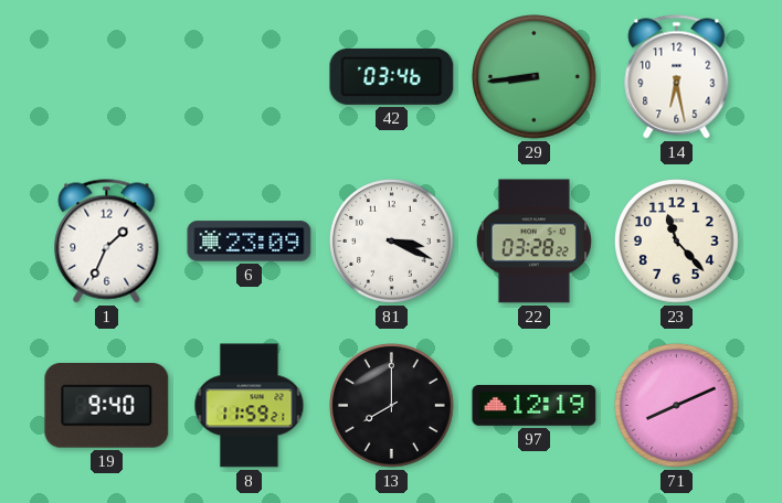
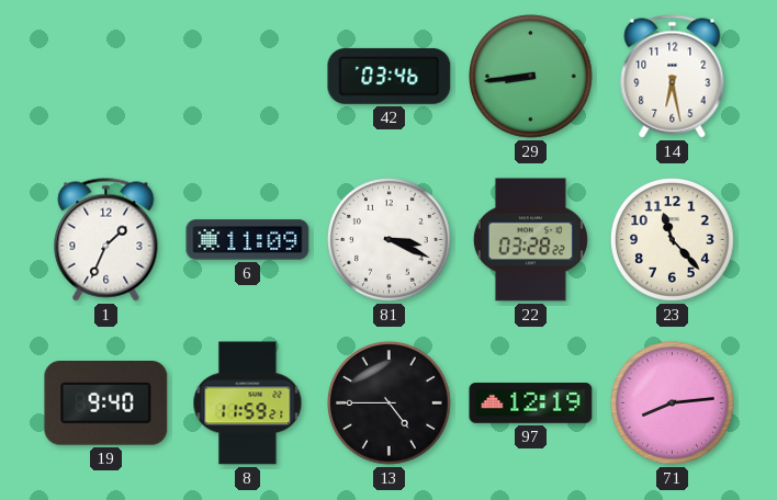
6: 23:09 -> 11:09 (248, 240)
13: 8:00 -> 4:45 (390, 404)
71: 8:11 -> 8:14 (673, 404)
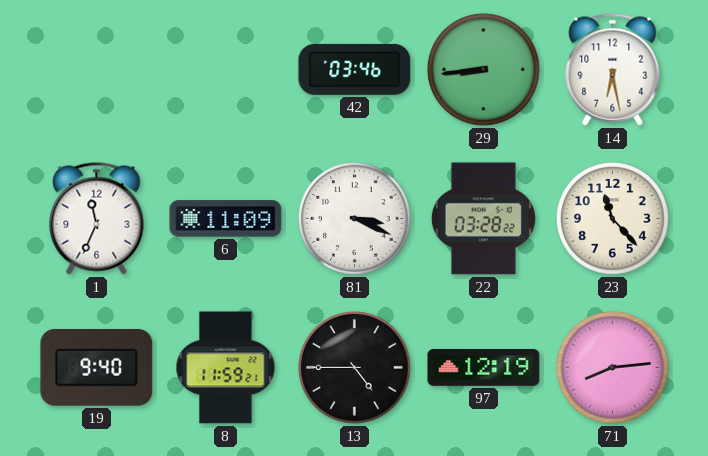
1: 1:34 -> 11:34 (97, 219)
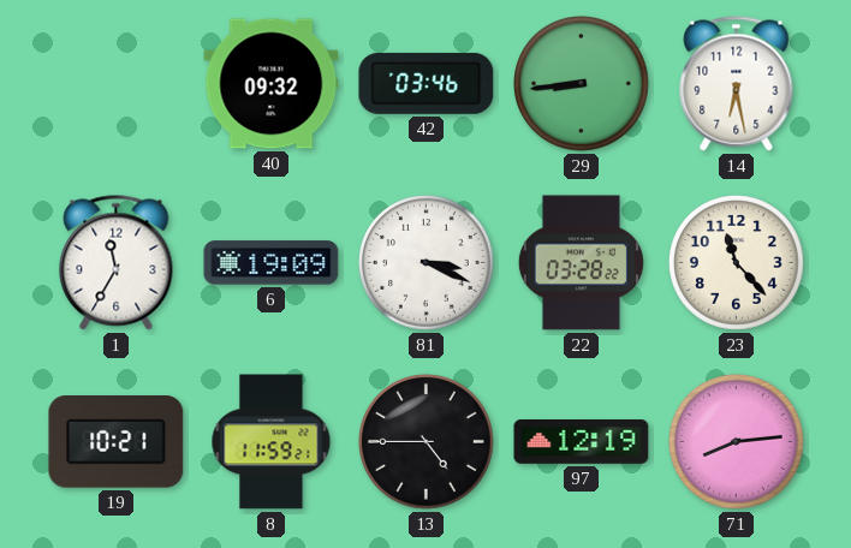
40: none -> 09:32 (272, 84)
1: 11:34 -> 11:35 (117, 263)
6: 11:09 -> 19:09 (272, 263)
19: 9:40 -> 10:21 (117, 442)
